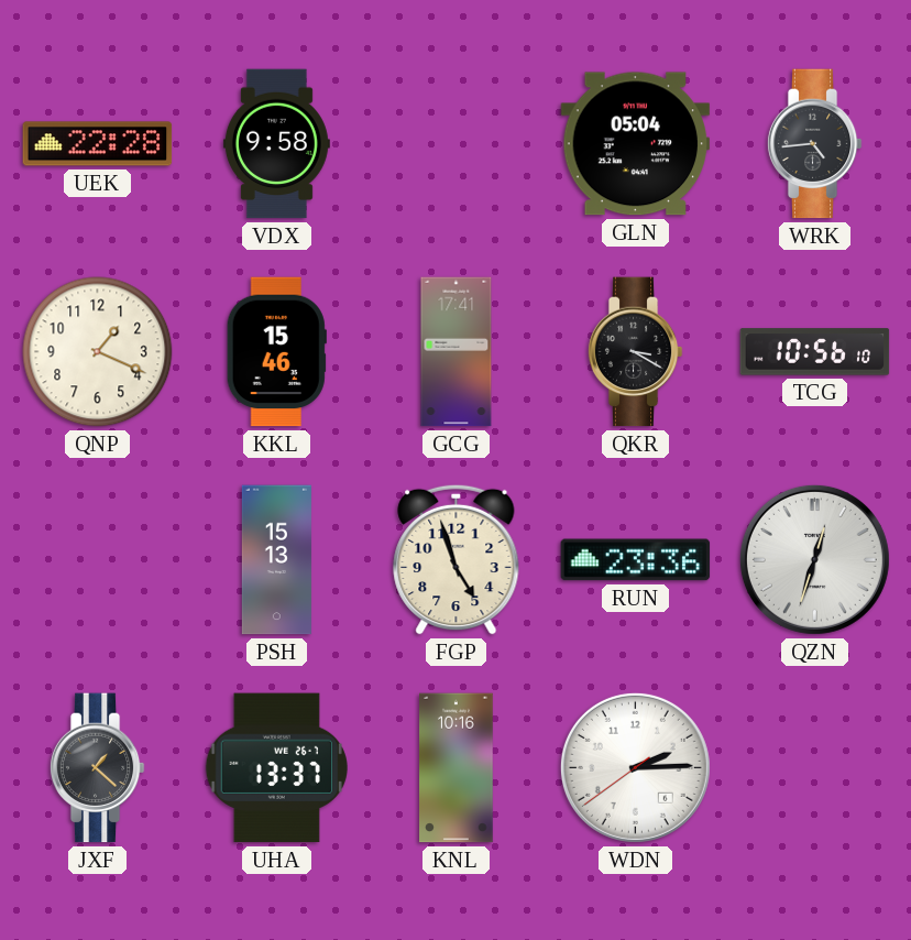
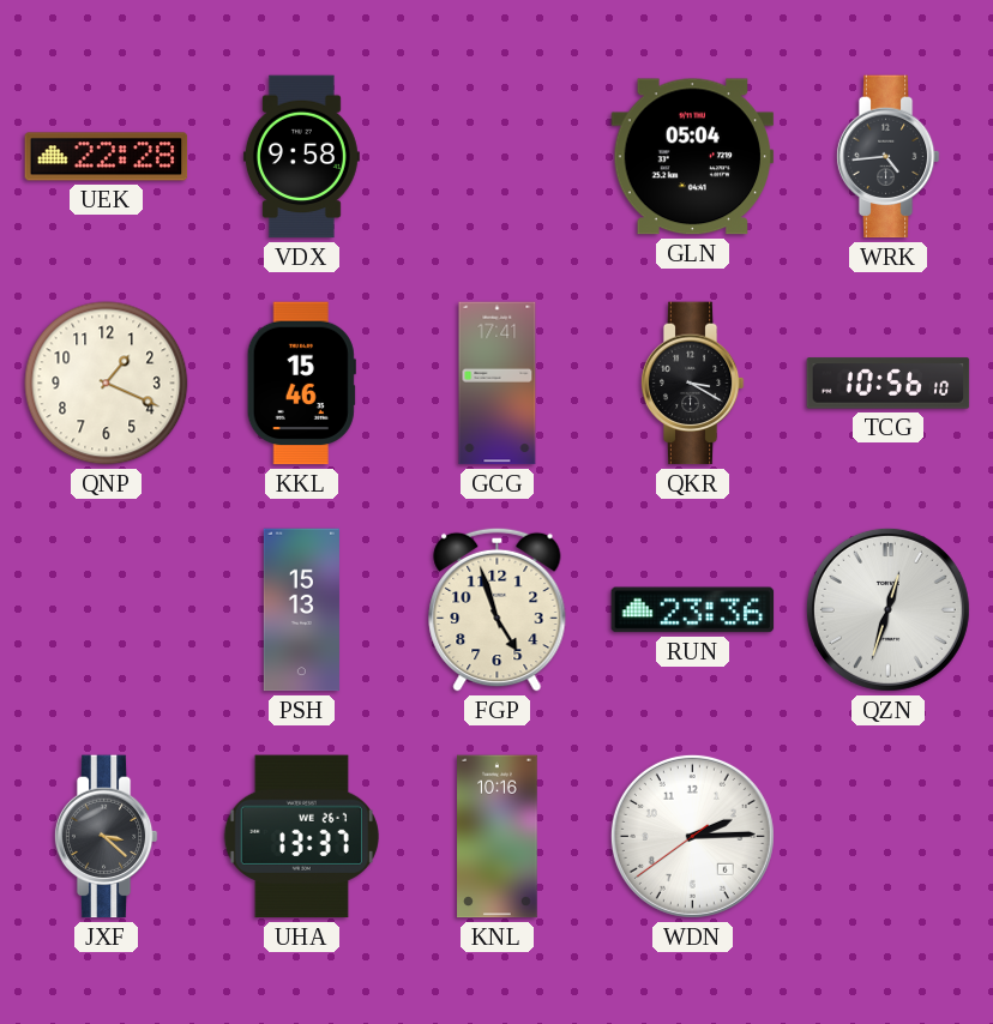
JXF: 1:22 -> 3:22 (106, 837)
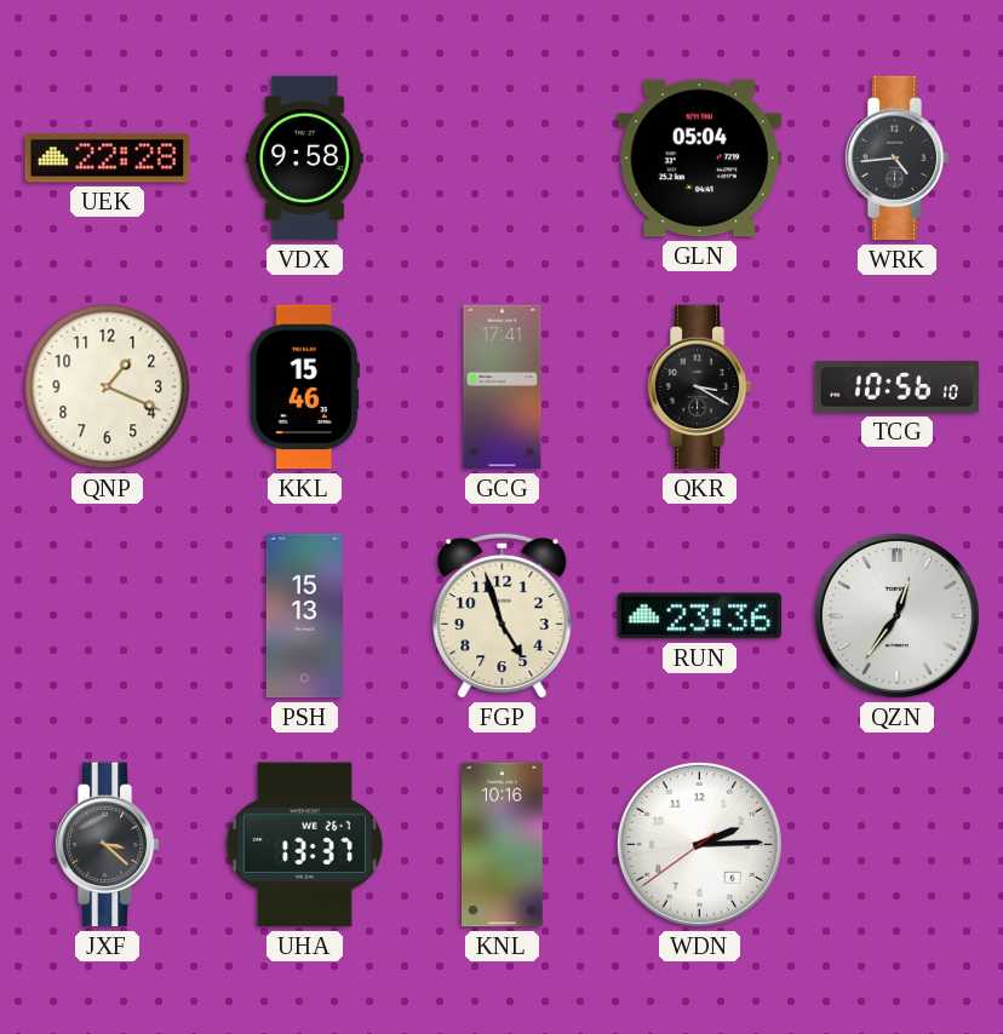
QZN: 12:33 -> 12:36 (896, 615)
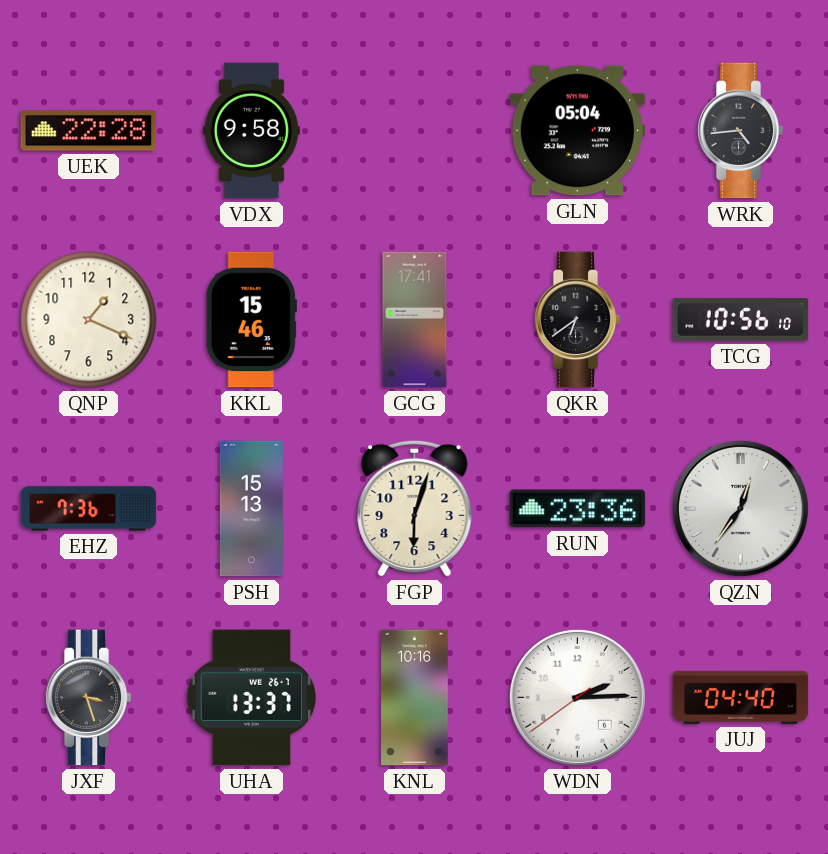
QKR: 3:20 -> 6:39 (577, 320)
EHZ: none -> 7:36 (89, 509)
FGP: 4:57 -> 6:03 (415, 508)
JXF: 3:22 -> 3:27 (88, 698)
JUJ: none -> 04:40 (741, 697)
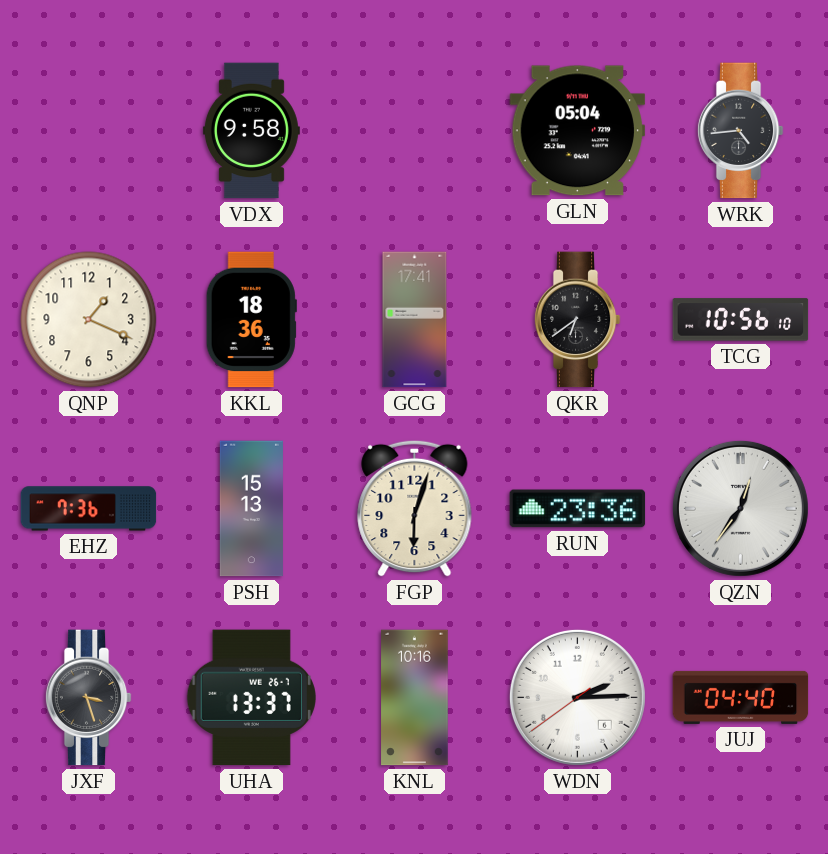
UEK: 22:28 -> none (89, 131)
KKL: 15:46 -> 18:36 (251, 320)
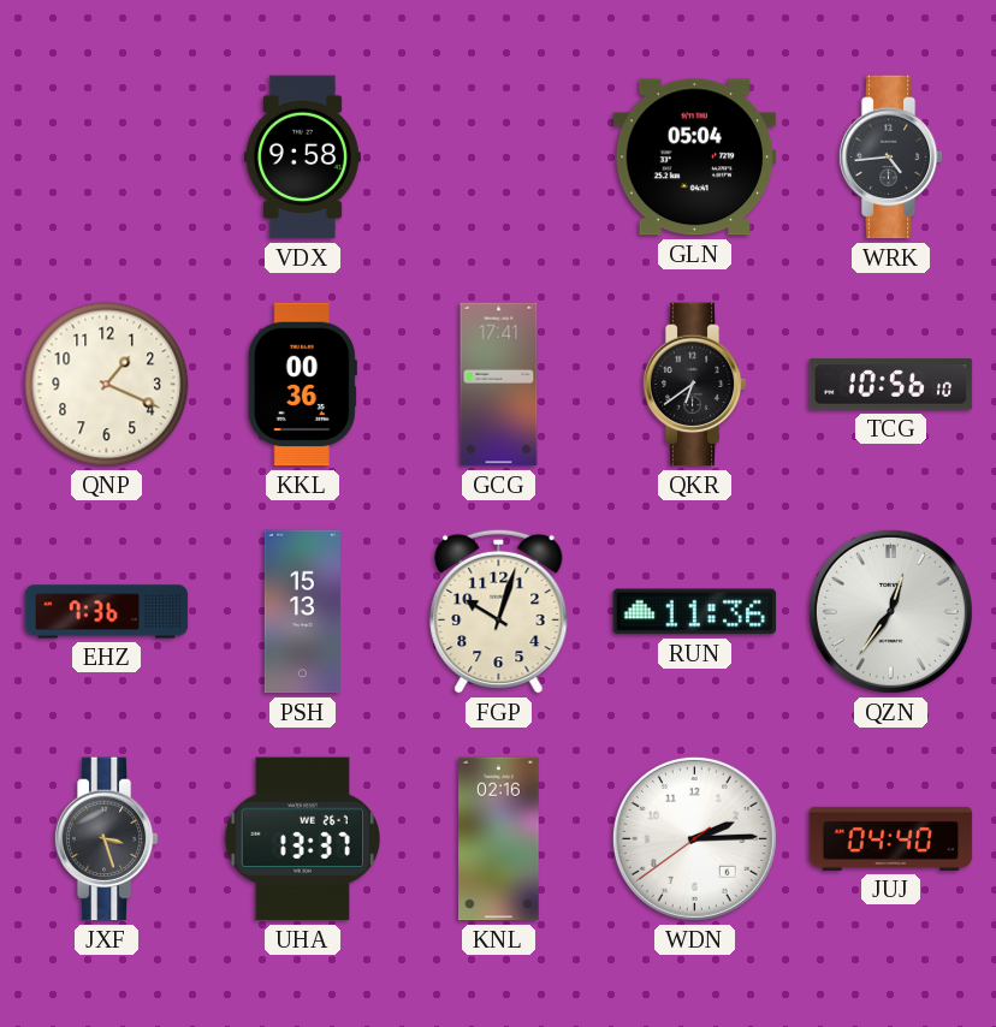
KKL: 18:36 -> 00:36 (302, 385)
FGP: 6:03 -> 10:03 (499, 611)
RUN: 23:36 -> 11:36 (695, 612)
KNL: 10:16 -> 02:16 (499, 839)
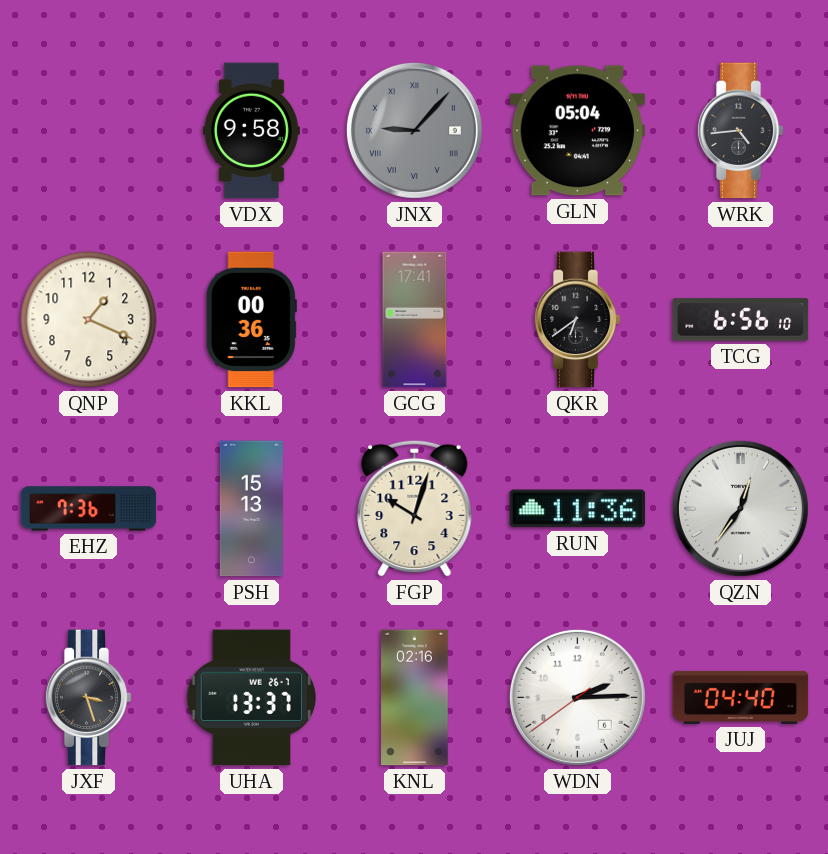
JNX: none -> 9:07 (414, 130)
TCG: 10:56 -> 6:56 (741, 320)
